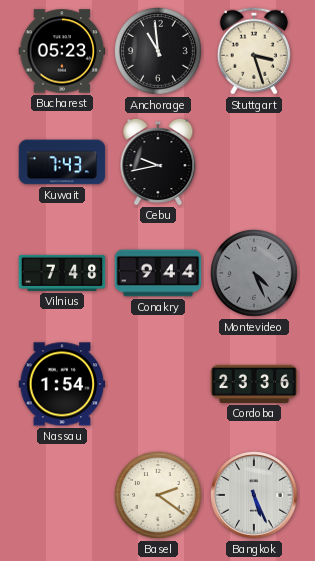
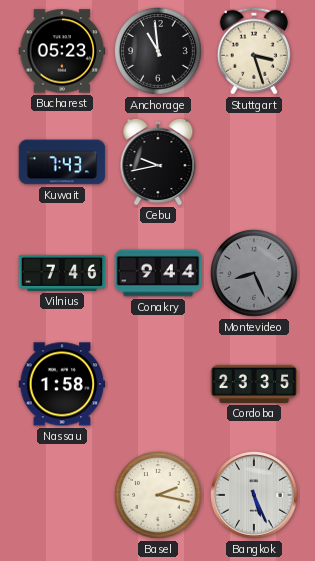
Vilnius: 7:48 -> 7:46 (62, 273)
Montevideo: 4:26 -> 8:26 (254, 273)
Nassau: 1:54 -> 1:58 (62, 384)
Cordoba: 23:36 -> 23:35 (254, 384)
Basel: 2:21 -> 2:17 (158, 495)
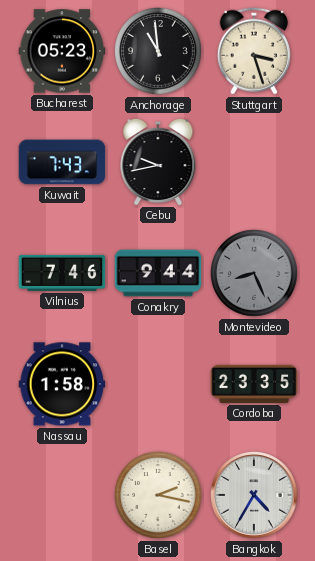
Bangkok: 5:26 -> 4:35 (254, 495)
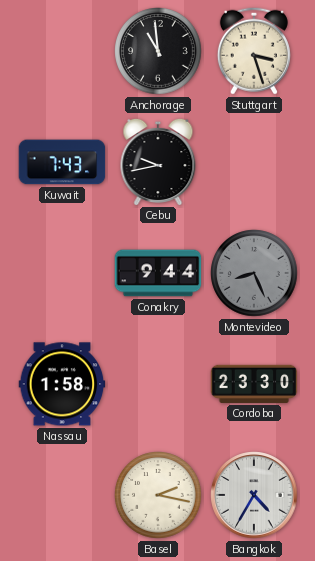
Bucharest: 05:23 -> none (62, 51)
Vilnius: 7:46 -> none (62, 273)
Cordoba: 23:35 -> 23:30 (254, 384)
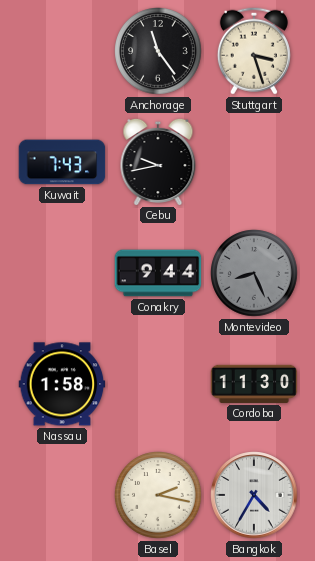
Anchorage: 10:59 -> 11:24 (158, 51)
Cordoba: 23:30 -> 11:30 (254, 384)
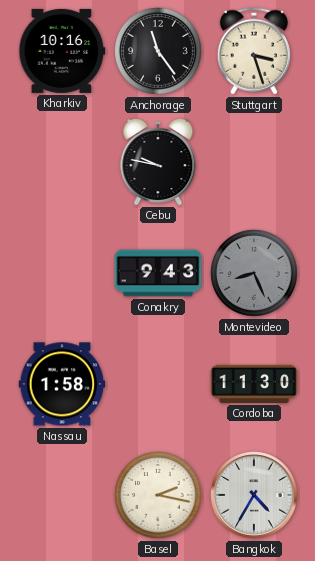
Kharkiv: none -> 10:16 (62, 51)
Kuwait: 7:43 -> none (62, 162)
Cebu: 9:43 -> 9:47 (158, 161)
Conakry: 9:44 -> 9:43 (158, 273)
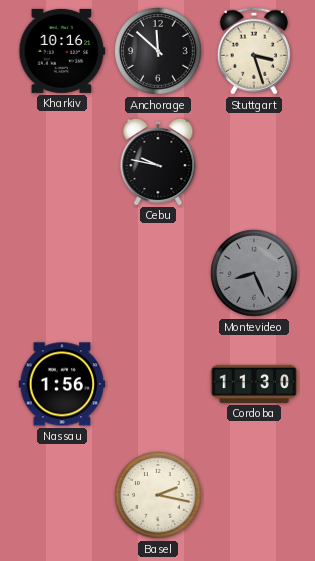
Anchorage: 11:24 -> 11:52 (158, 51)
Conakry: 9:43 -> none (158, 273)
Nassau: 1:58 -> 1:56 (62, 384)
Bangkok: 4:35 -> none (254, 495)
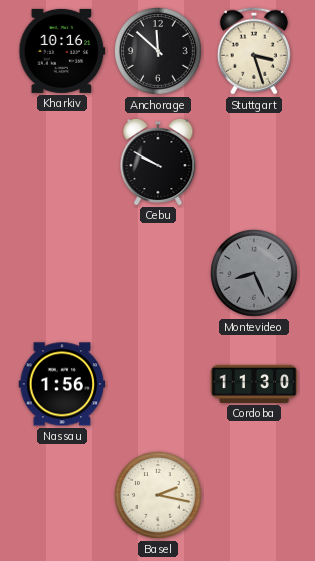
Cebu: 9:47 -> 9:50 (158, 161)
